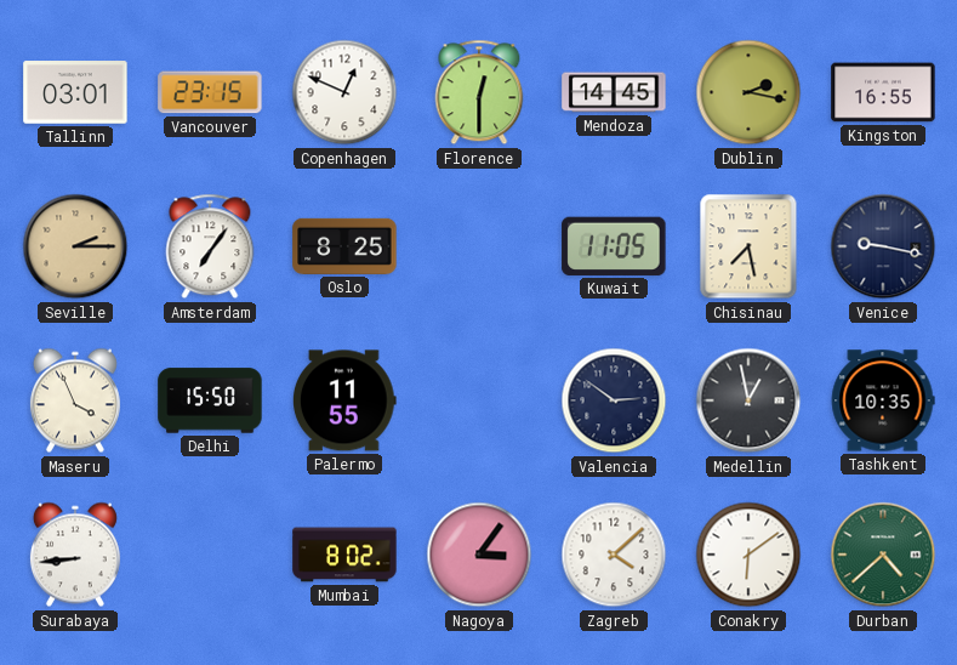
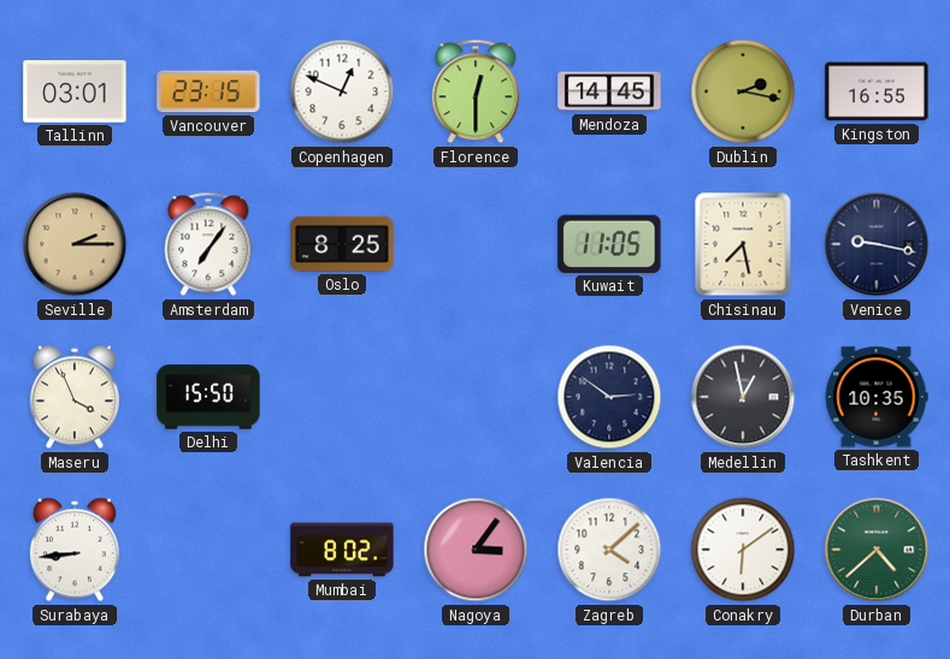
Palermo: 11:55 -> none (344, 400)
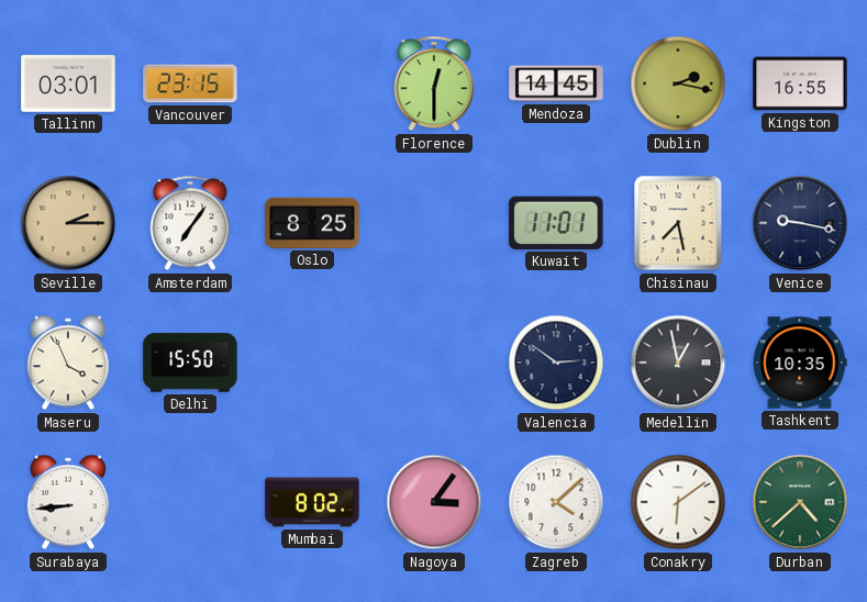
Copenhagen: 12:49 -> none (342, 91)
Kuwait: 11:05 -> 11:01 (556, 223)
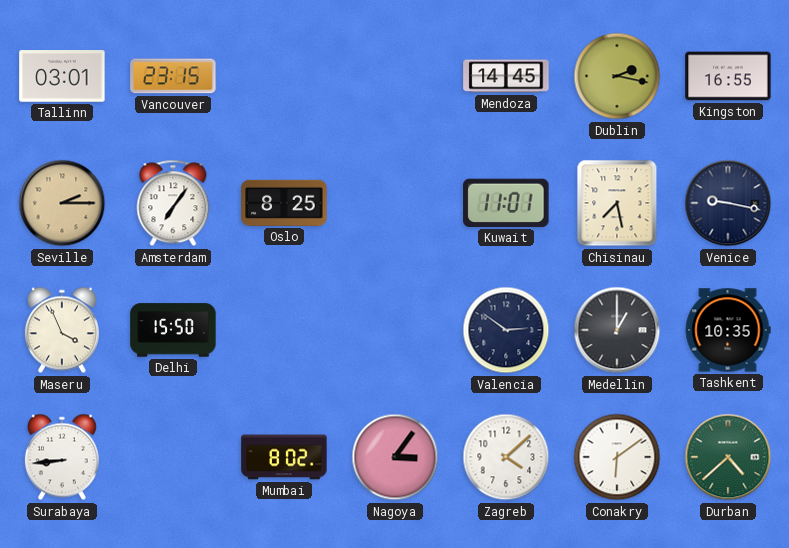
Florence: 12:30 -> none (434, 83)
Medellin: 12:58 -> 1:00 (617, 330)
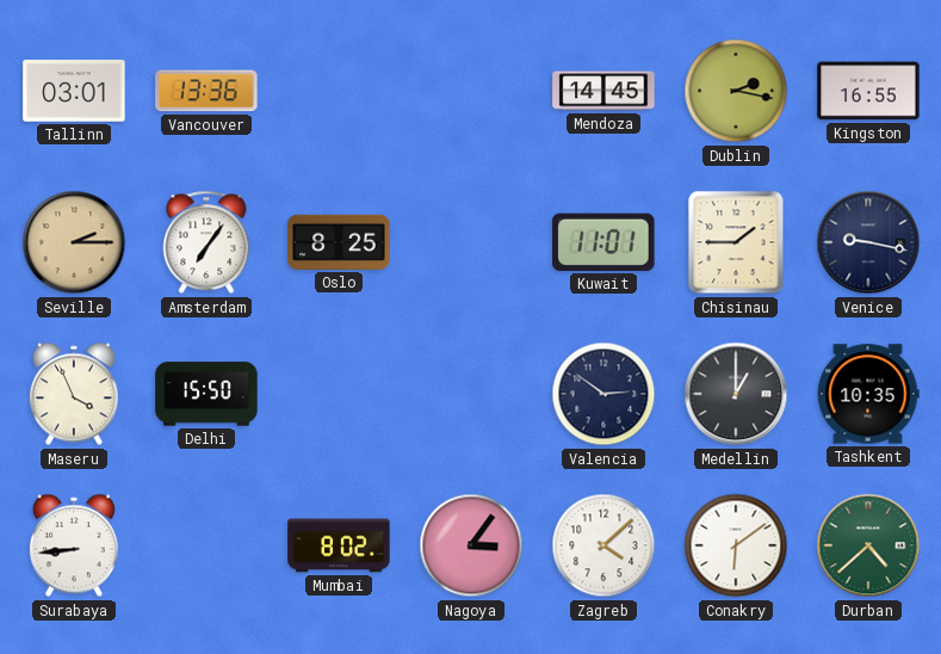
Vancouver: 23:15 -> 13:36 (206, 91)
Chisinau: 7:28 -> 1:45 (736, 242)
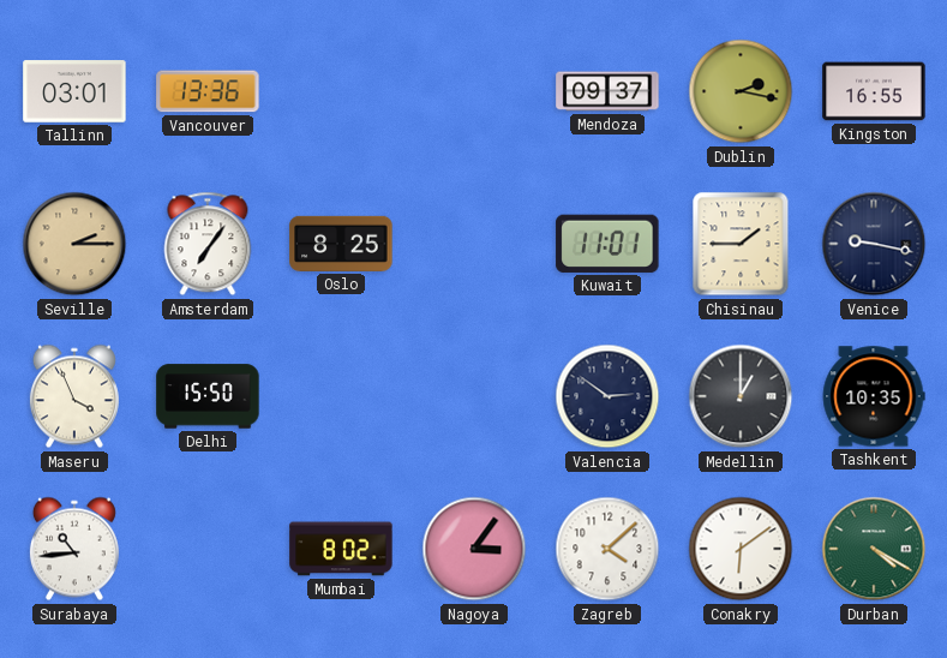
Mendoza: 14:45 -> 09:37 (607, 91)
Surabaya: 8:44 -> 10:44 (74, 549)
Durban: 4:38 -> 4:20 (874, 549)
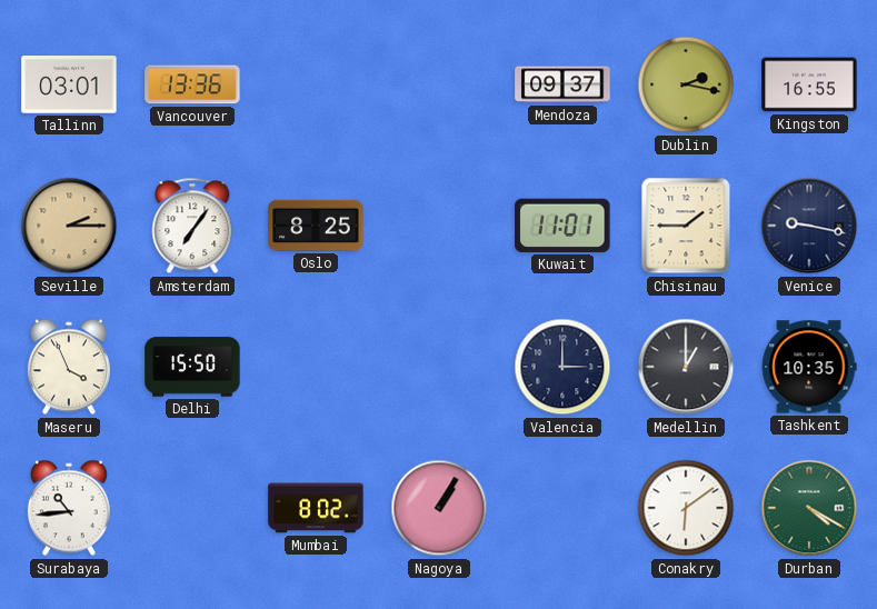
Valencia: 2:51 -> 3:00 (562, 367)
Nagoya: 3:06 -> 1:05 (439, 508)
Zagreb: 4:08 -> none (607, 549)
